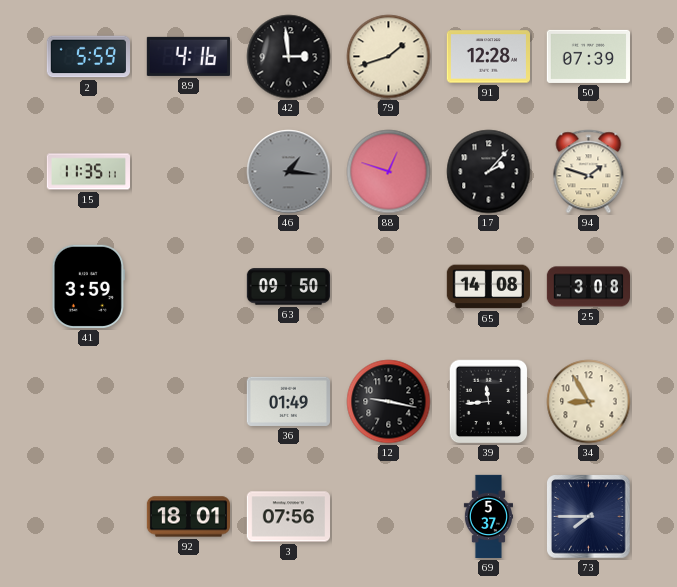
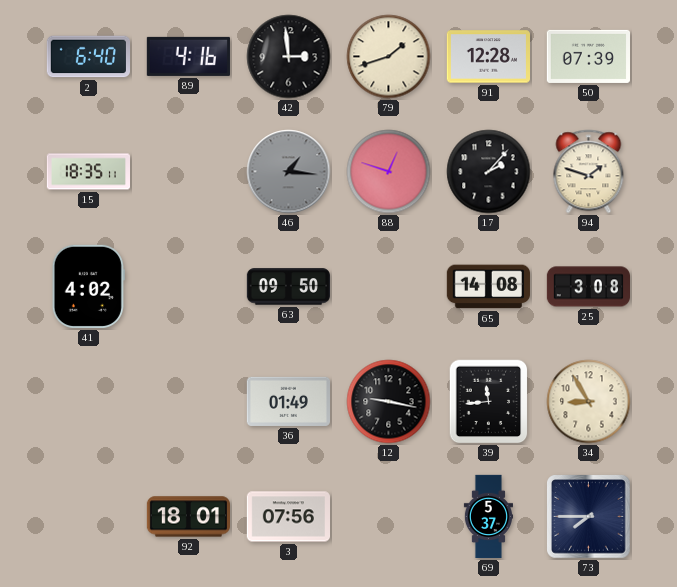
2: 5:59 -> 6:40 (88, 57)
15: 11:35 -> 18:35 (88, 172)
41: 3:59 -> 4:02 (88, 286)
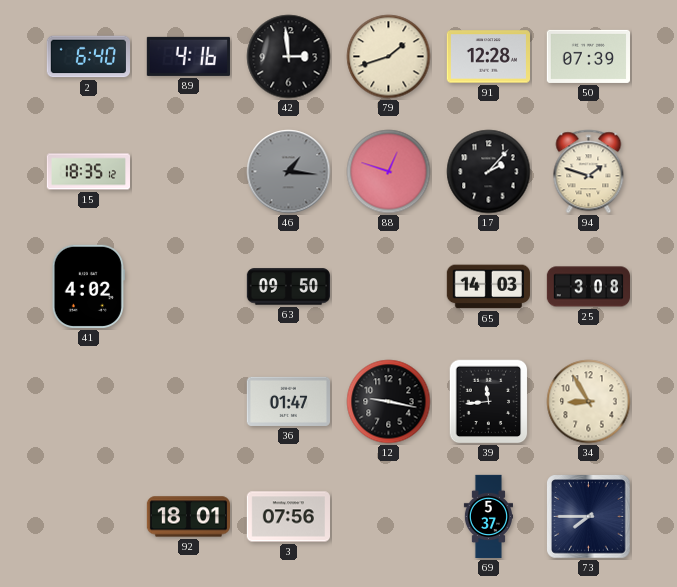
15: 18:35:11 -> 18:35:12 (88, 172)
65: 14:08 -> 14:03 (488, 287)
36: 01:49 -> 01:47 (288, 401)
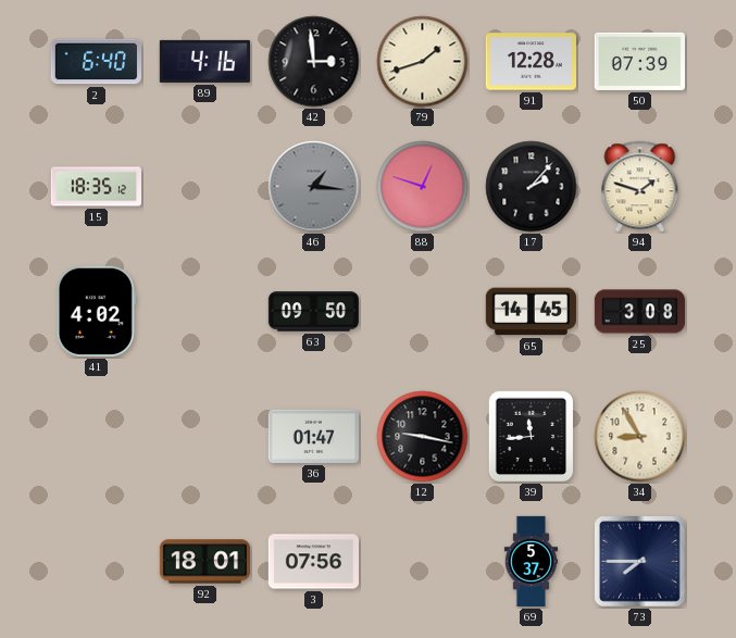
65: 14:03 -> 14:45 (531, 312)
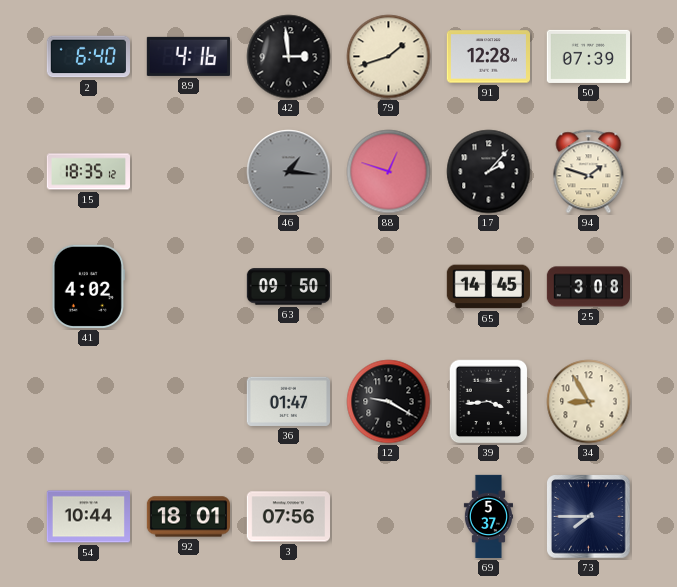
12: 9:17 -> 9:20 (389, 402)
39: 11:44 -> 3:44 (489, 402)
54: none -> 10:44 (88, 517)
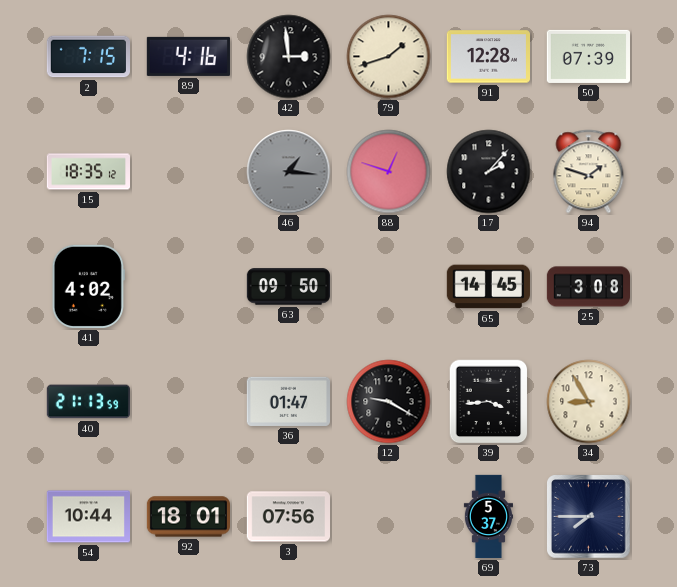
2: 6:40 -> 7:15 (88, 57)
40: none -> 21:13 (88, 402)
